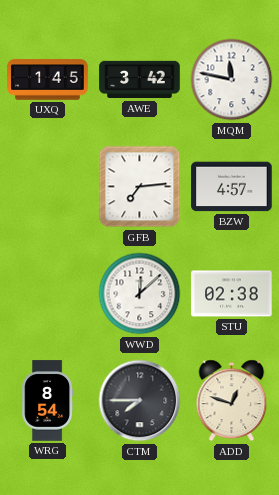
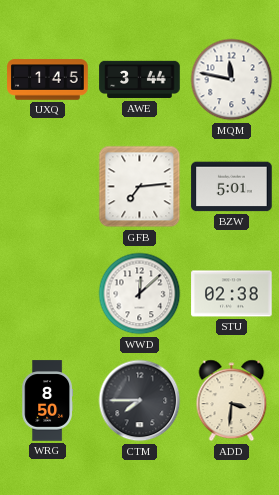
AWE: 3:42 -> 3:44 (140, 80)
BZW: 4:57 -> 5:01 (232, 187)
WRG: 8:54 -> 8:50 (48, 401)
ADD: 12:48 -> 3:31 (232, 401)
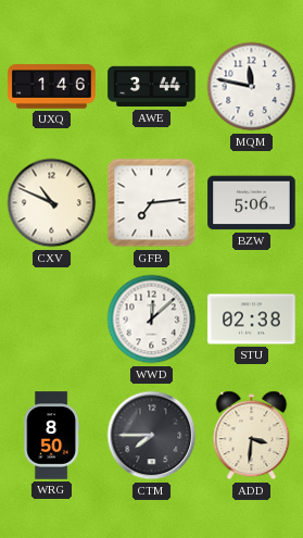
UXQ: 1:45 -> 1:46 (52, 87)
CXV: none -> 10:49 (52, 203)
BZW: 5:01 -> 5:06 (252, 203)
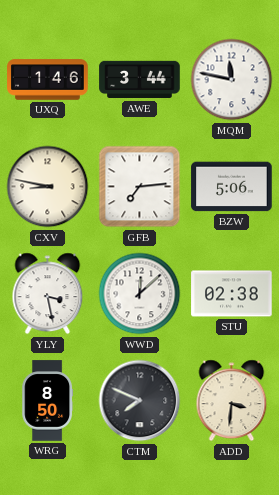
CXV: 10:49 -> 8:47 (48, 187)
YLY: none -> 3:28 (48, 294)
CTM: 7:45 -> 7:49 (140, 401)
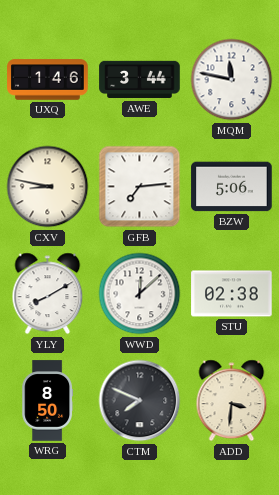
YLY: 3:28 -> 8:10 (48, 294)
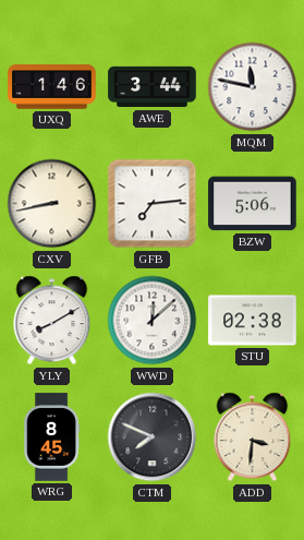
CXV: 8:47 -> 8:43 (52, 204)
WRG: 8:50 -> 8:45 (52, 437)
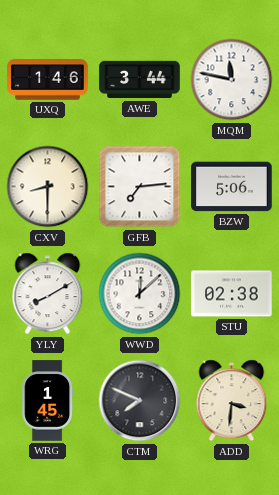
CXV: 8:43 -> 8:30 (48, 187)
WRG: 8:45 -> 1:45 (48, 401)
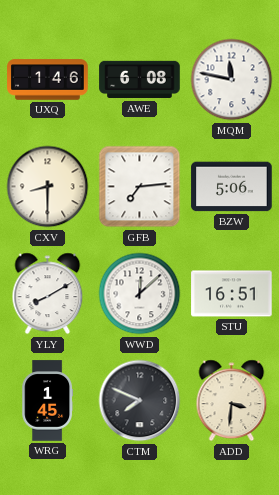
AWE: 3:44 -> 6:08 (140, 80)
STU: 02:38 -> 16:51 (232, 294)
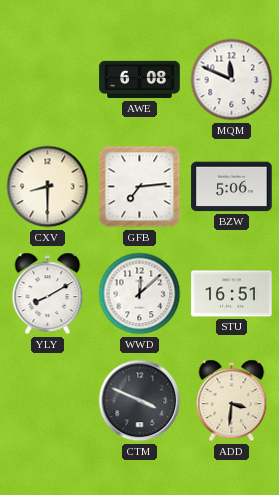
UXQ: 1:46 -> none (48, 80)
MQM: 11:47 -> 11:49 (232, 80)
WRG: 1:45 -> none (48, 401)
CTM: 7:49 -> 3:49 (140, 401)
